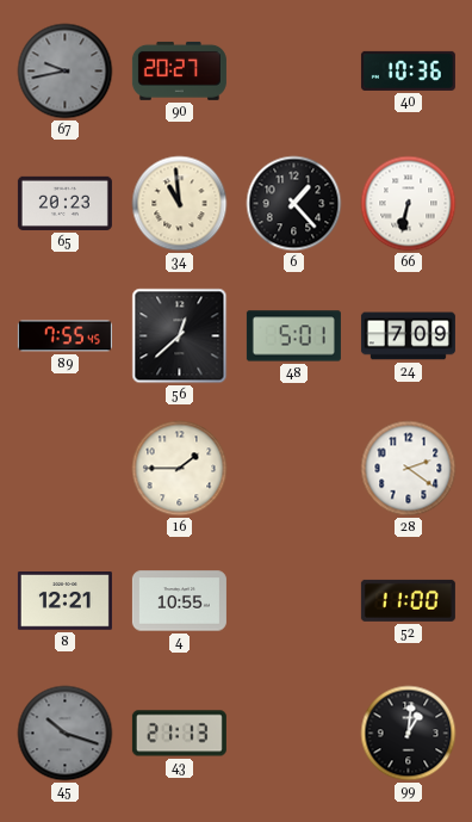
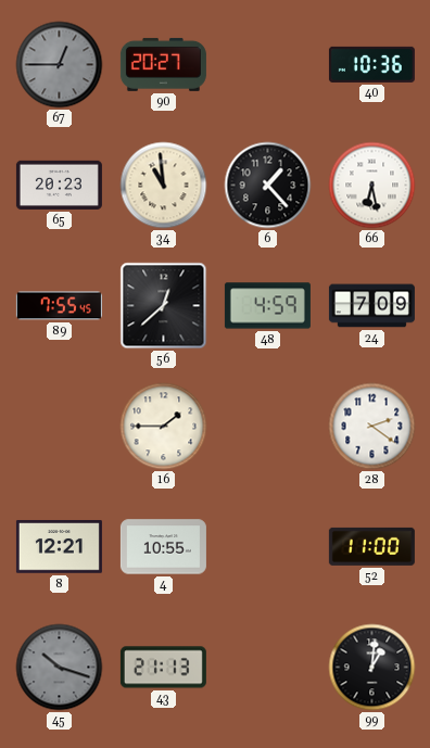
67: 9:43 -> 12:45 (60, 65)
66: 6:32 -> 6:28 (372, 186)
48: 5:01 -> 4:59 (267, 306)
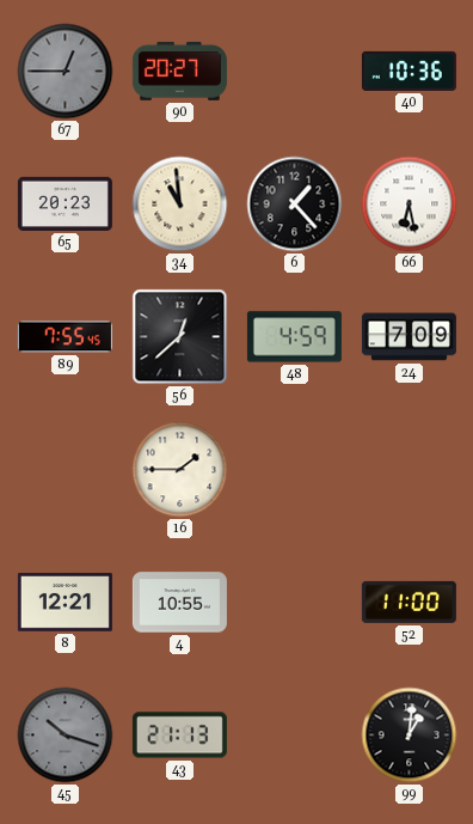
28: 2:21 -> none (372, 427)
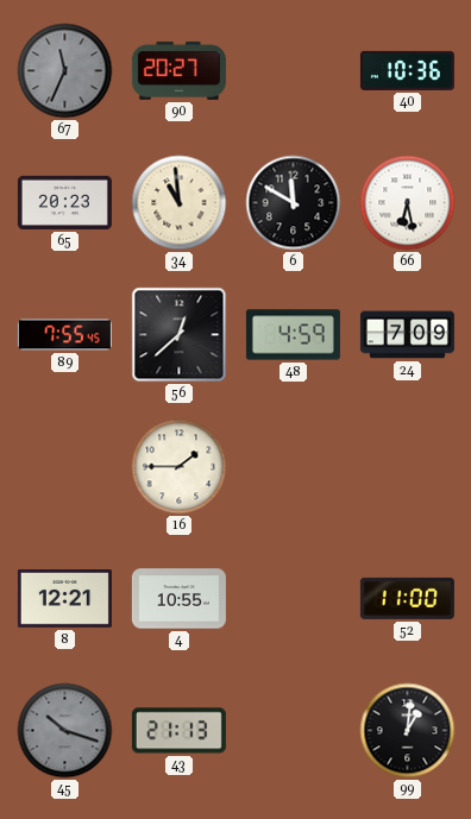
67: 12:45 -> 11:34 (65, 71)
6: 1:23 -> 11:50 (294, 203)
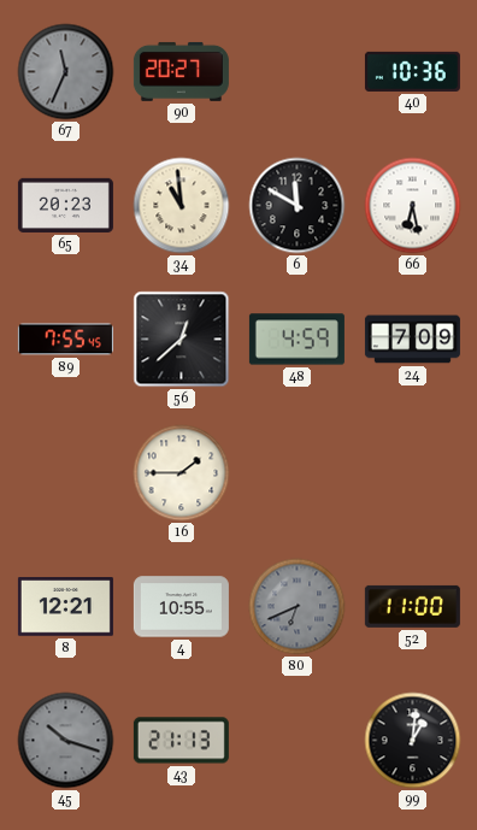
80: none -> 6:41 (298, 607)
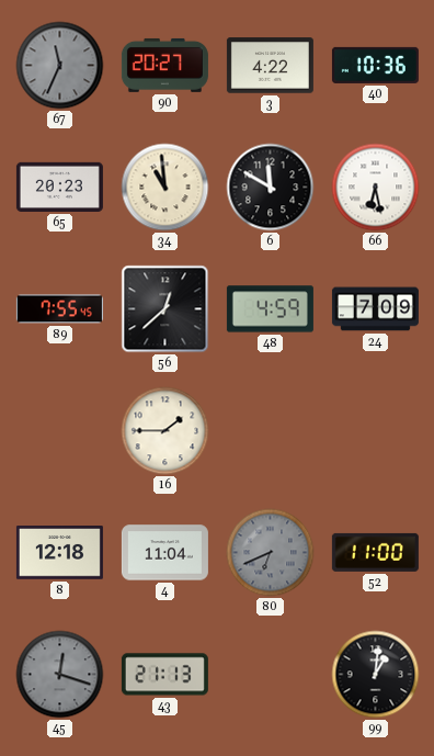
3: none -> 4:22 (270, 66)
8: 12:21 -> 12:18 (59, 553)
4: 10:55 -> 11:04 (164, 553)
45: 10:18 -> 12:18 (60, 675)
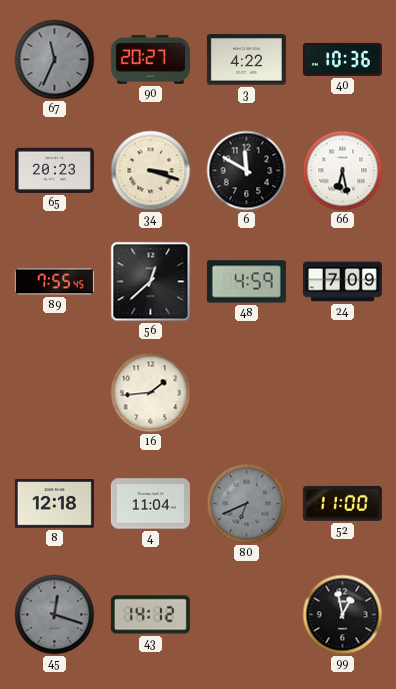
34: 10:59 -> 3:18 (151, 171)
16: 1:45 -> 1:44 (151, 393)
43: 21:13 -> 14:12 (150, 615)
99: 1:01 -> 12:58 (343, 615)
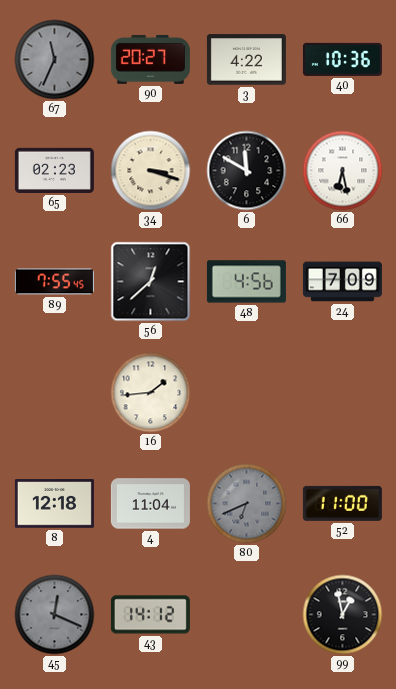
65: 20:23 -> 02:23 (54, 170)
48: 4:59 -> 4:56 (246, 282)
45: 12:18 -> 12:19 (55, 615)
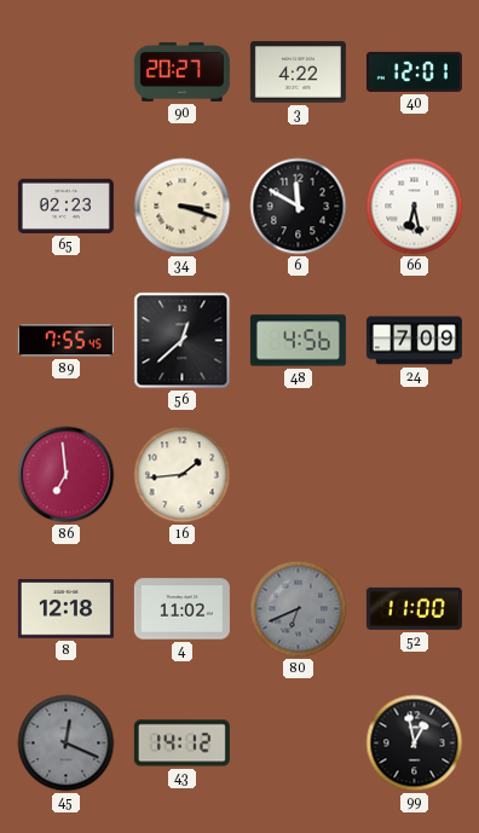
67: 11:34 -> none (55, 60)
40: 10:36 -> 12:01 (414, 71)
86: none -> 6:59 (67, 475)
4: 11:04 -> 11:02 (181, 609)
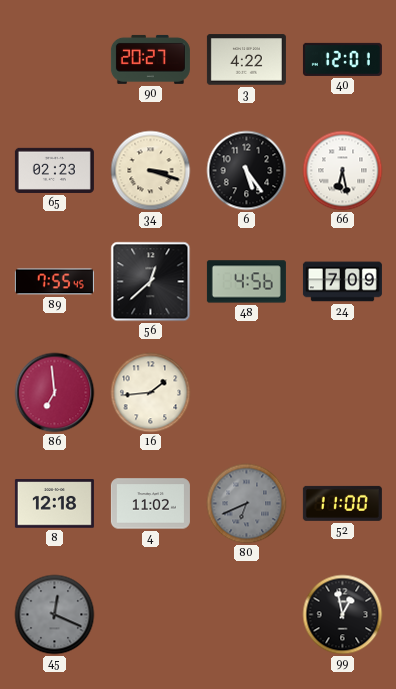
6: 11:50 -> 5:24 (247, 171)
43: 14:12 -> none (181, 744)
